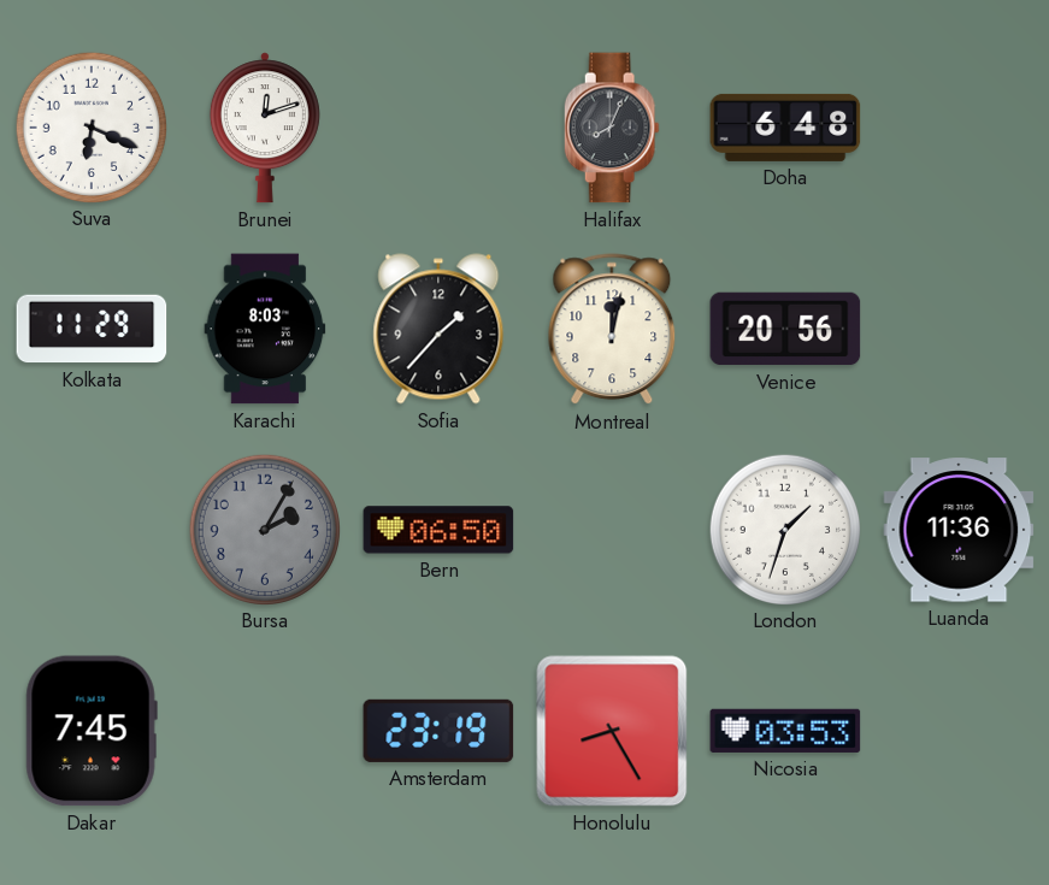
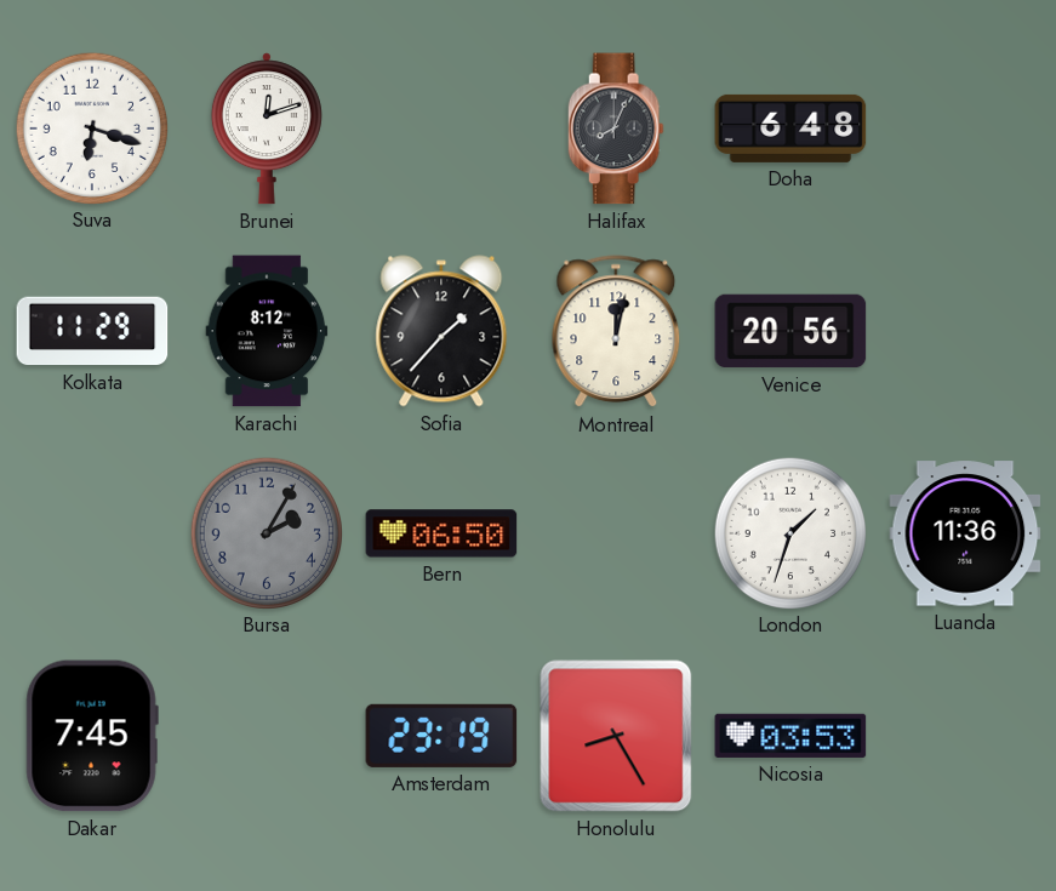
Suva: 6:19 -> 6:18 (91, 127)
Karachi: 8:03 -> 8:12 (267, 331)
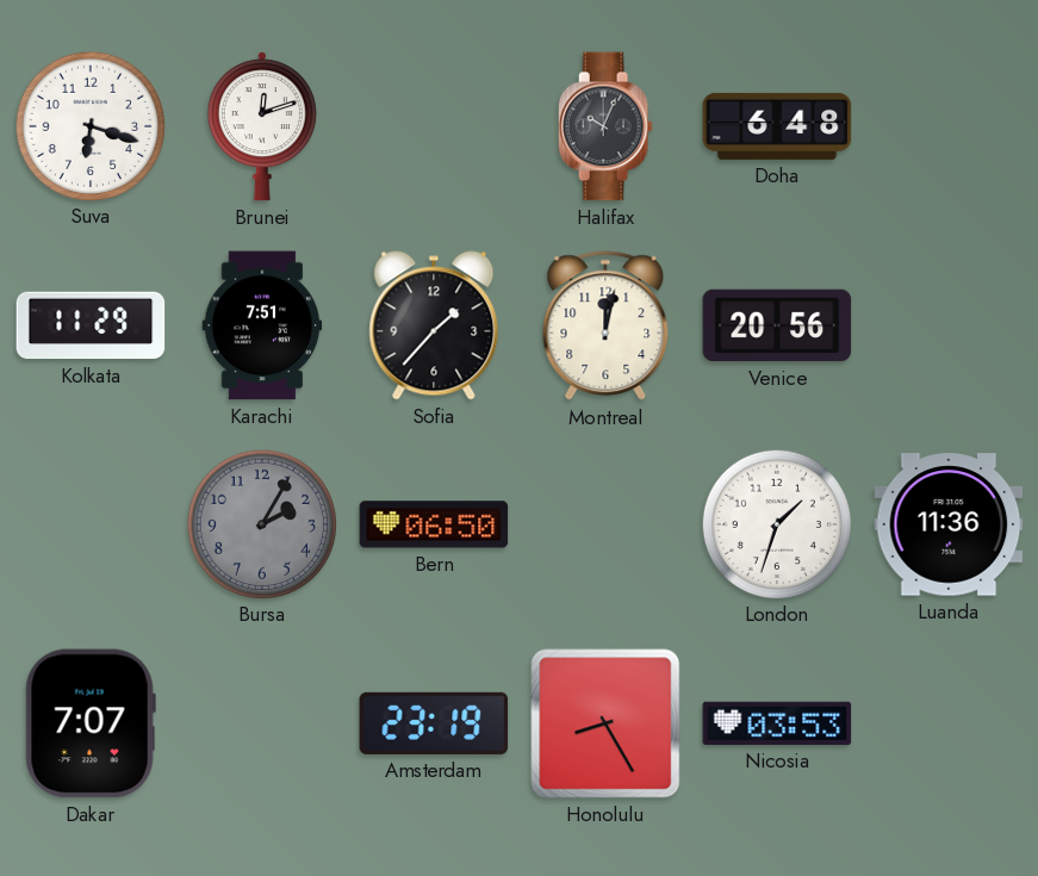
Halifax: 8:04 -> 10:04 (605, 126)
Karachi: 8:12 -> 7:51 (262, 325)
Dakar: 7:45 -> 7:07 (91, 723)
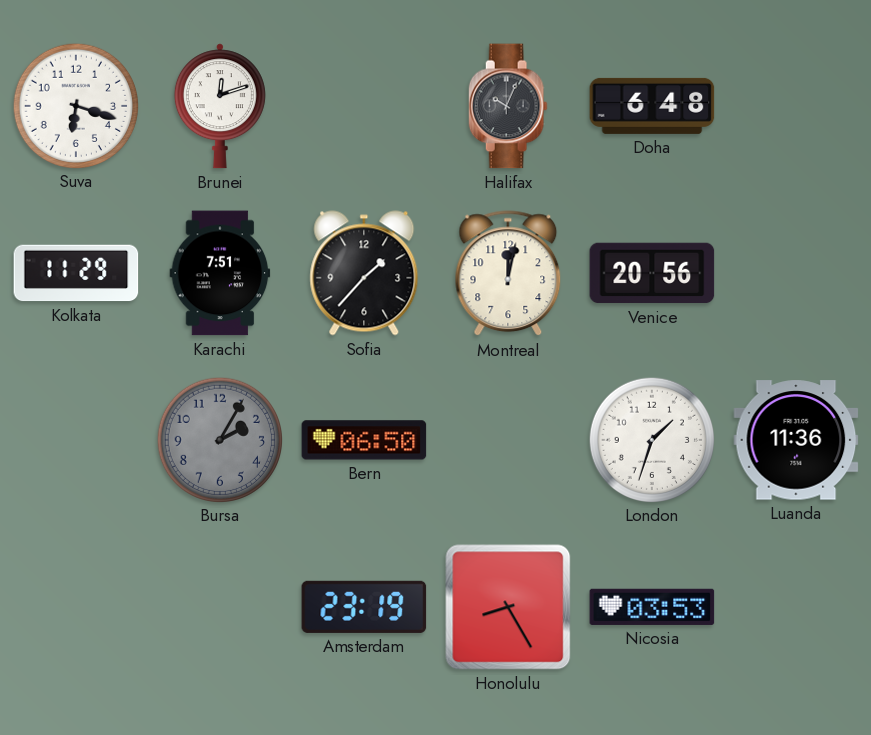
Dakar: 7:07 -> none (91, 723)
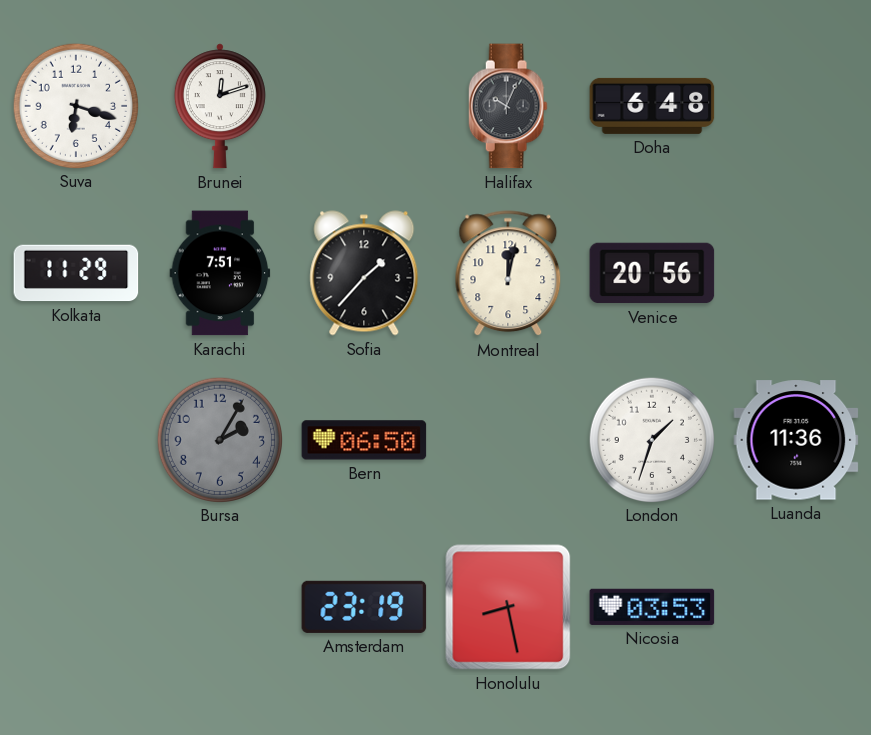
Honolulu: 8:25 -> 8:28 (508, 607)
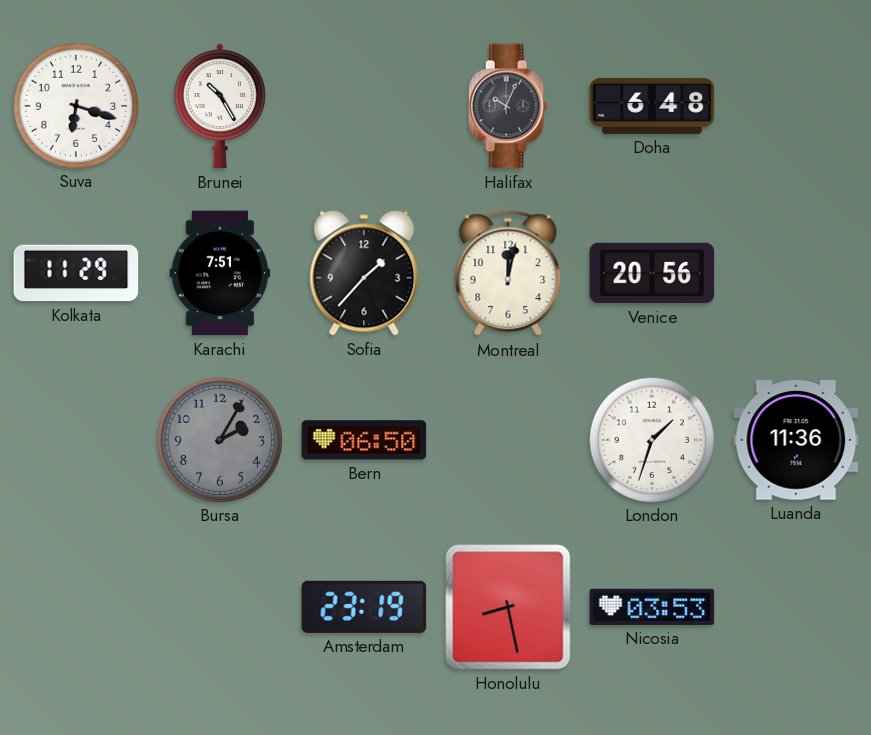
Brunei: 12:12 -> 10:25 (220, 106)
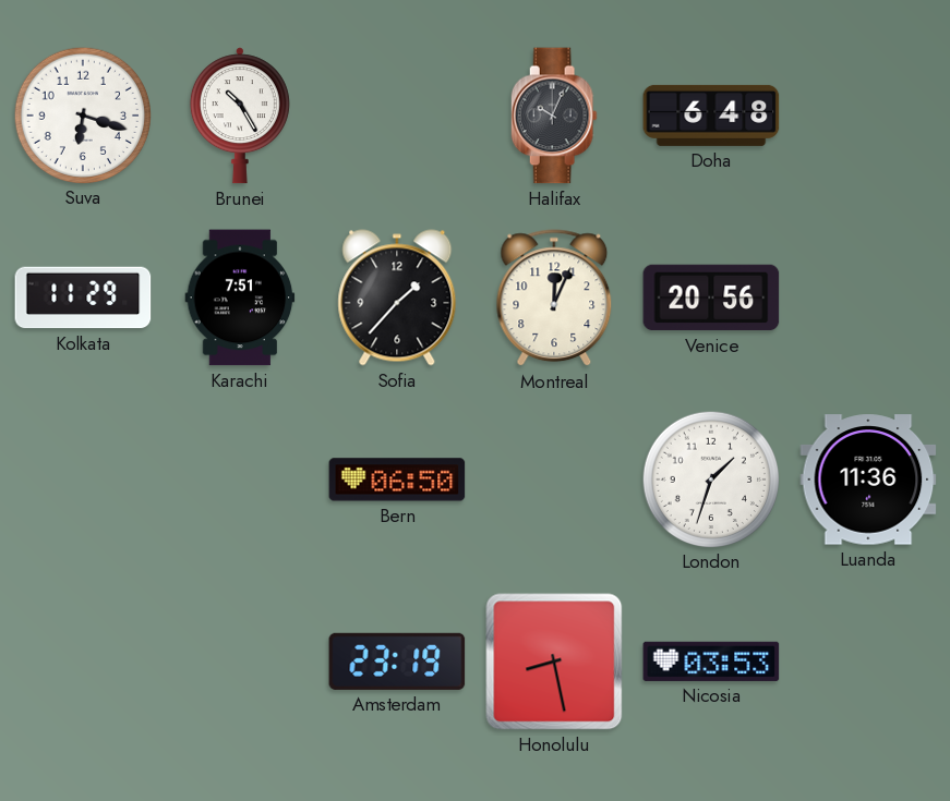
Montreal: 12:02 -> 12:04 (554, 299)
Bursa: 2:05 -> none (219, 439)
